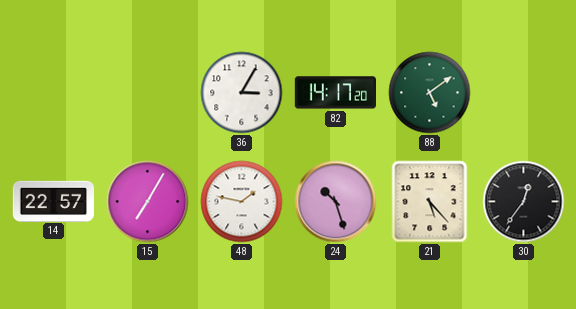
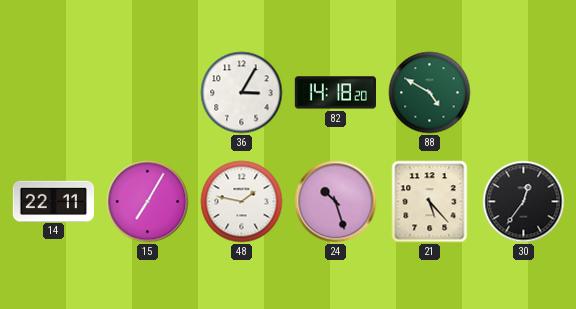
82: 14:17 -> 14:18 (335, 93)
88: 5:09 -> 4:50 (430, 93)
14: 22:57 -> 22:11 (53, 201)
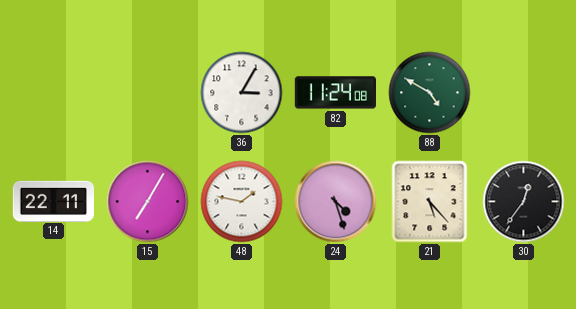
82: 14:18 -> 11:24 (335, 93)
24: 10:27 -> 4:27 (336, 202)
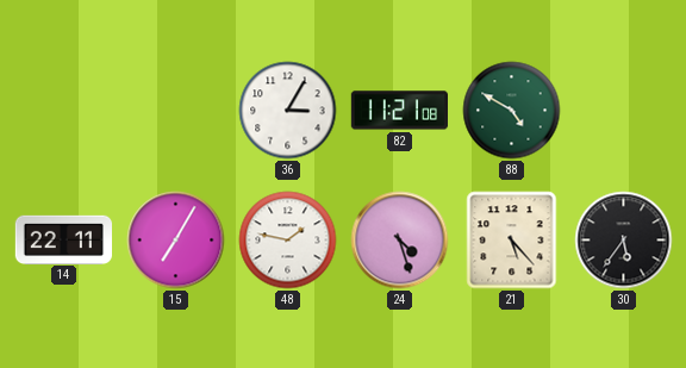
82: 11:24 -> 11:21 (399, 111)
30: 12:36 -> 5:36 (624, 241)
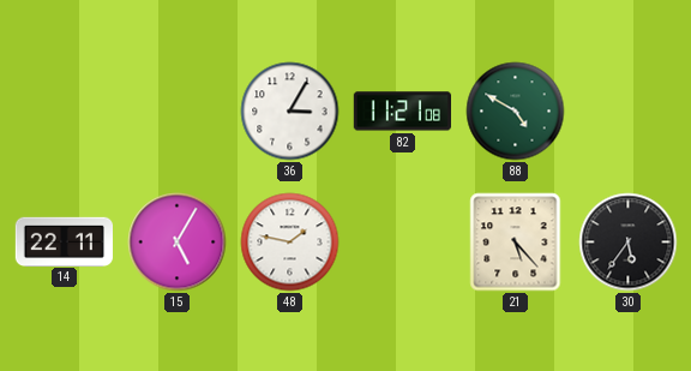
15: 7:05 -> 5:05 (178, 243)
24: 4:27 -> none (400, 241)
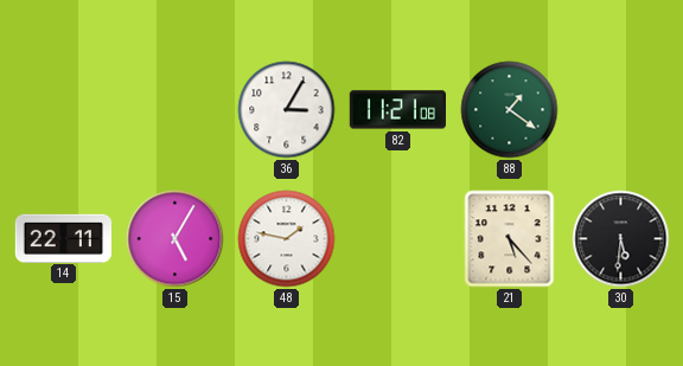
88: 4:50 -> 1:21 (510, 110)
30: 5:36 -> 5:31 (621, 239)
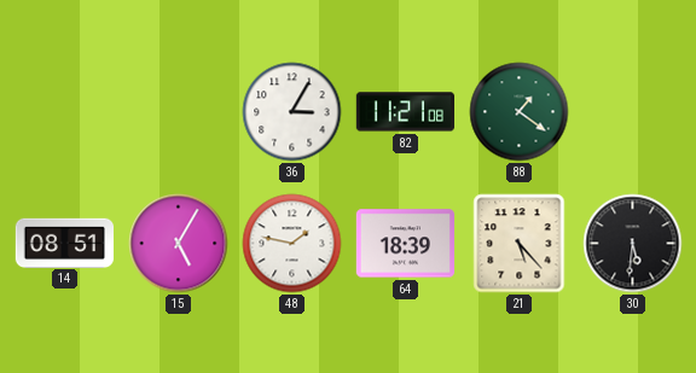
14: 22:11 -> 08:51 (64, 243)
64: none -> 18:39 (405, 244)
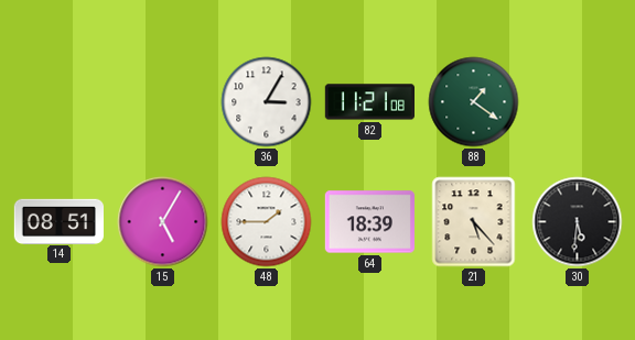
48: 1:47 -> 1:45 (267, 222)
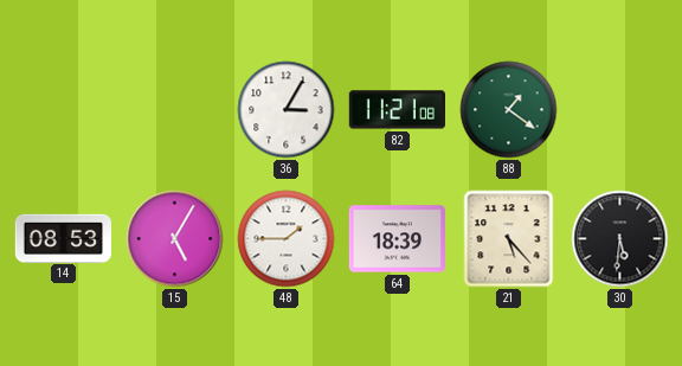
14: 08:51 -> 08:53 (63, 238)
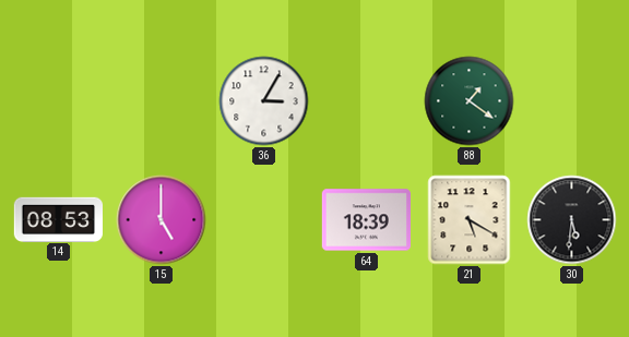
82: 11:21 -> none (397, 110)
15: 5:05 -> 5:00 (162, 220)
48: 1:45 -> none (287, 239)
21: 5:23 -> 5:20 (470, 220)
